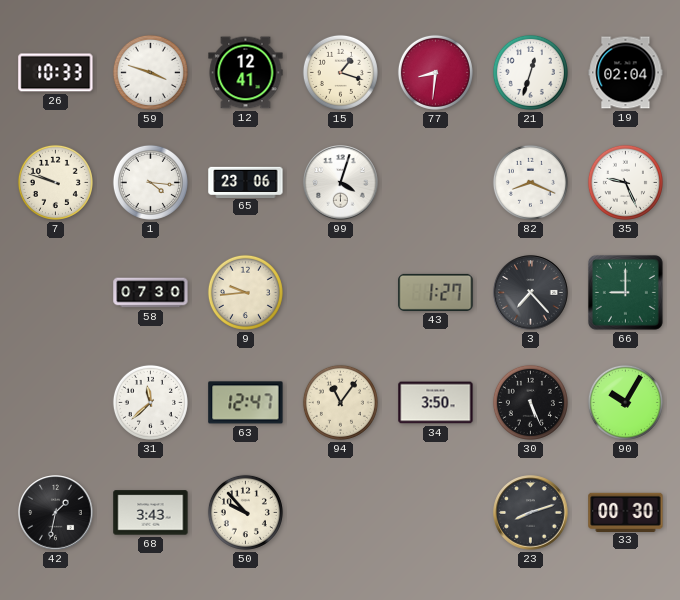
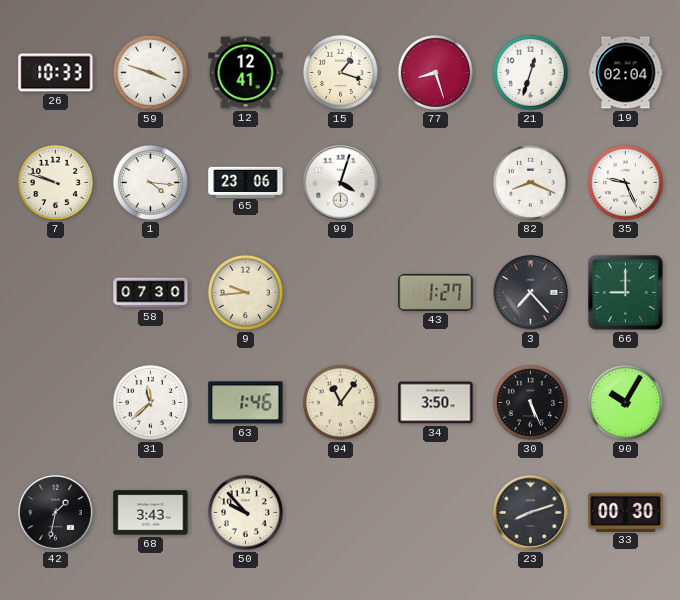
77: 8:31 -> 8:27 (435, 72)
63: 12:47 -> 1:46 (246, 403)
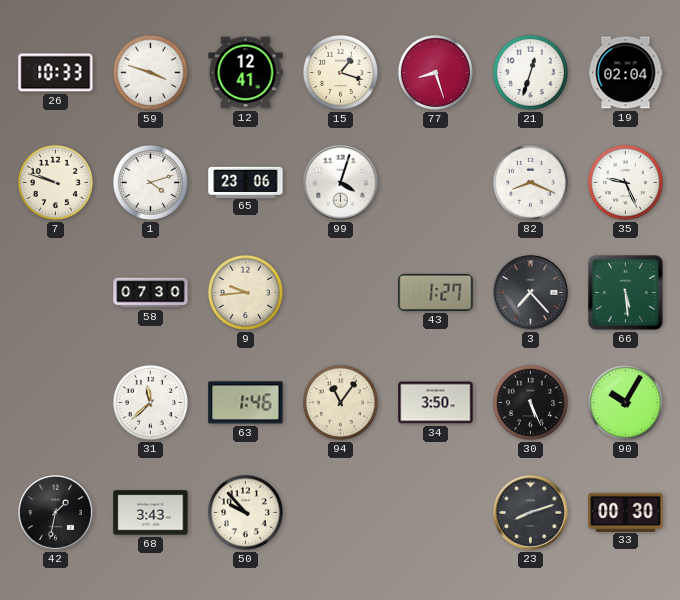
1: 4:16 -> 4:12 (150, 182)
66: 9:00 -> 5:29 (625, 292)
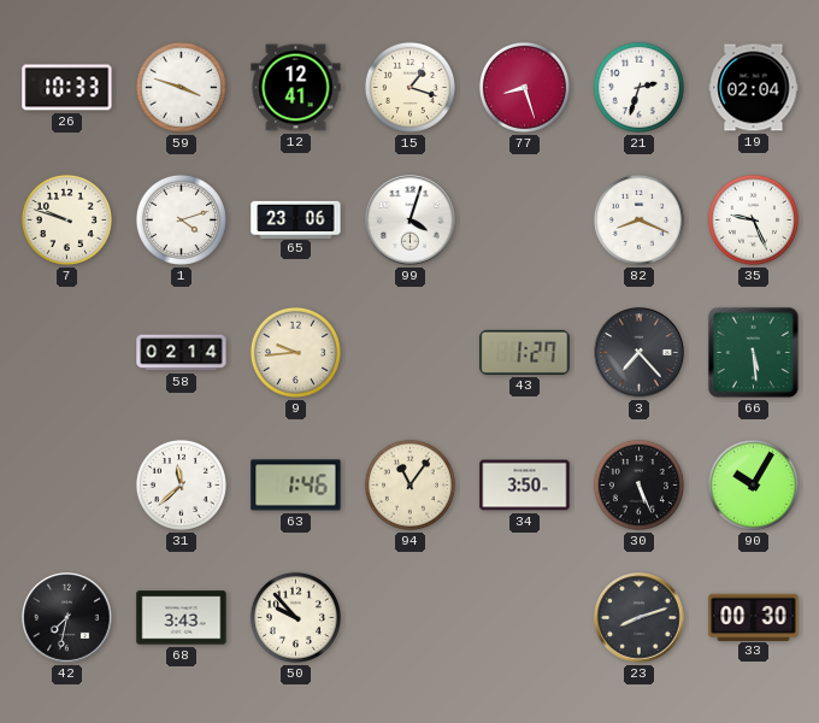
21: 12:33 -> 2:33 (638, 87)
58: 07:30 -> 02:14 (182, 353)
42: 1:32 -> 7:32 (67, 618)
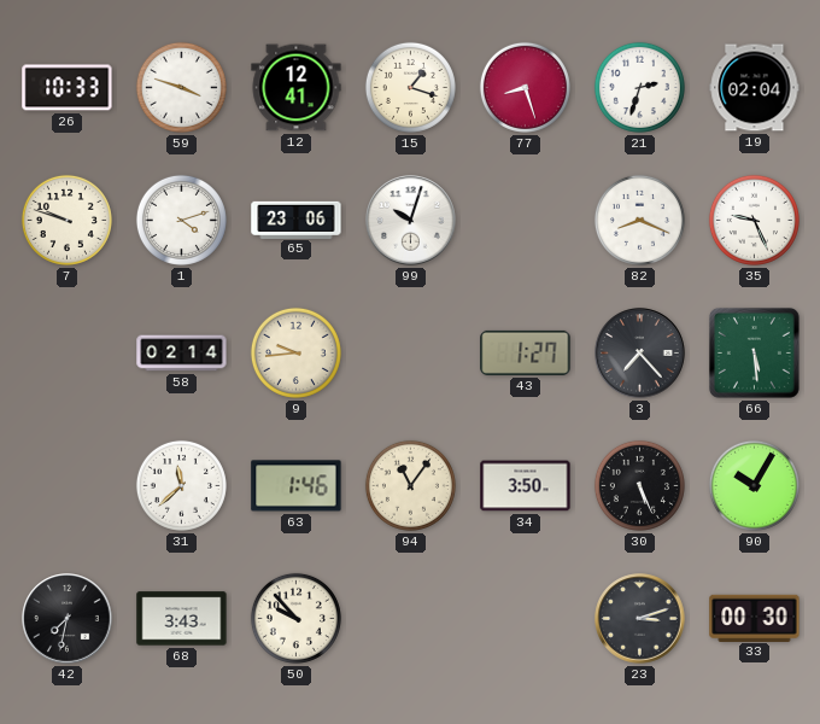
99: 4:03 -> 10:03 (411, 221)
23: 8:12 -> 3:12 (640, 619)
